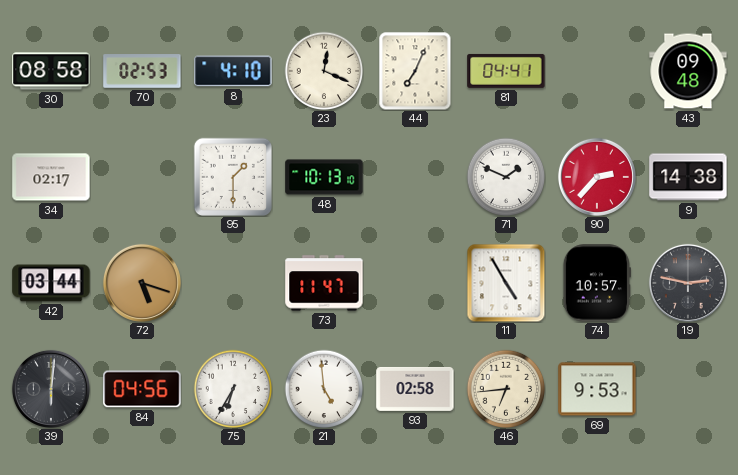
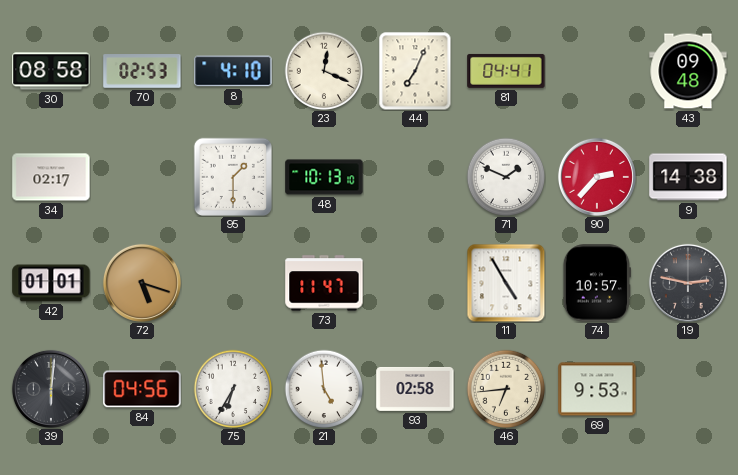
42: 03:44 -> 01:01 (51, 283)
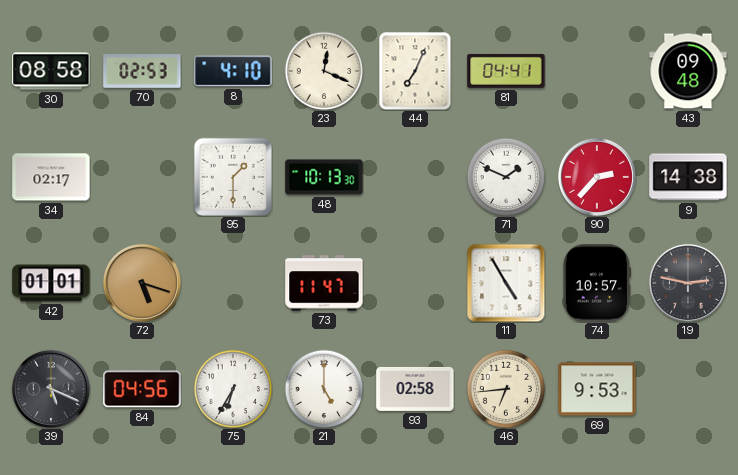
48: 10:13:10 -> 10:13:30 (324, 177)
39: 6:01 -> 5:19 (51, 389)
21: 4:59 -> 5:00 (324, 389)
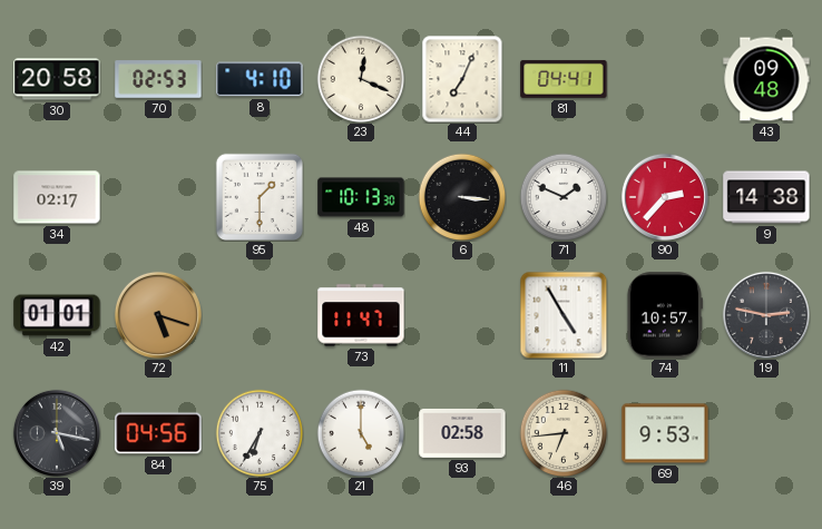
30: 08:58 -> 20:58 (57, 79)
6: none -> 3:16 (462, 197)
39: 5:19 -> 5:17 (57, 433)
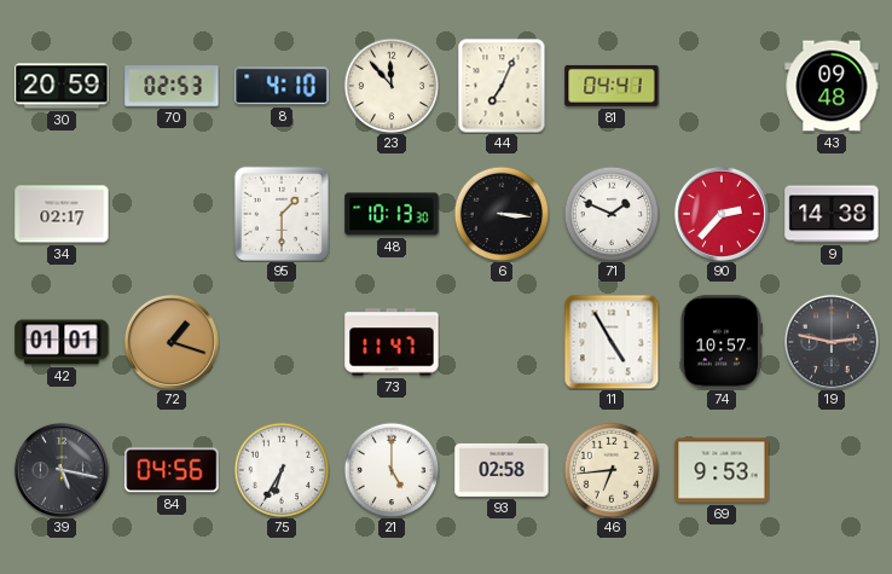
30: 20:58 -> 20:59 (62, 86)
23: 12:19 -> 11:53 (392, 86)
72: 5:18 -> 1:18 (172, 342)
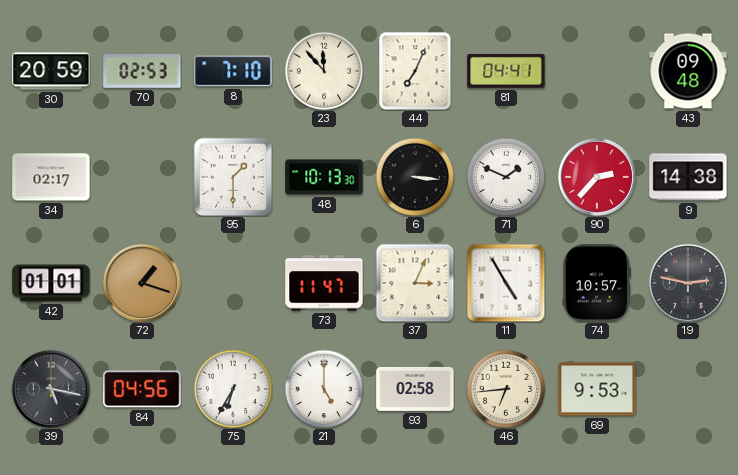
8: 4:10 -> 7:10 (233, 71)
37: none -> 3:04 (415, 283)
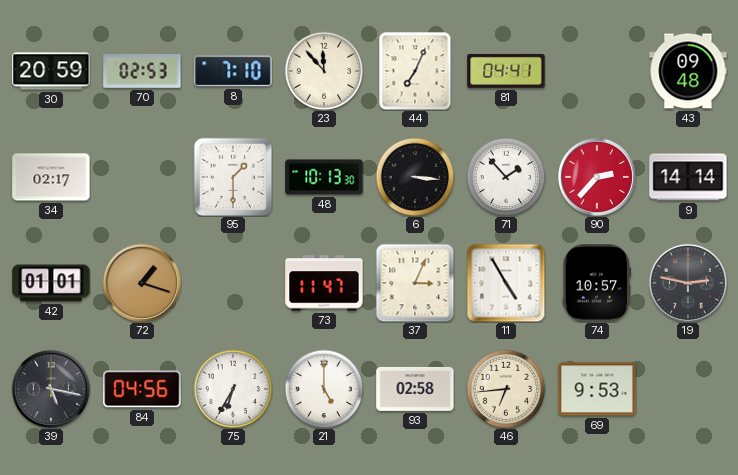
71: 1:49 -> 1:53 (506, 177)
9: 14:38 -> 14:14 (688, 177)
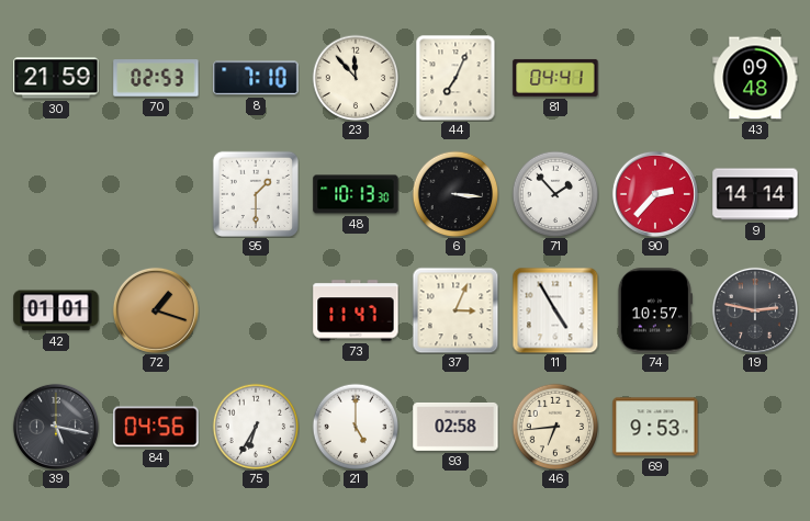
30: 20:59 -> 21:59 (56, 78)
34: 02:17 -> none (51, 177)
